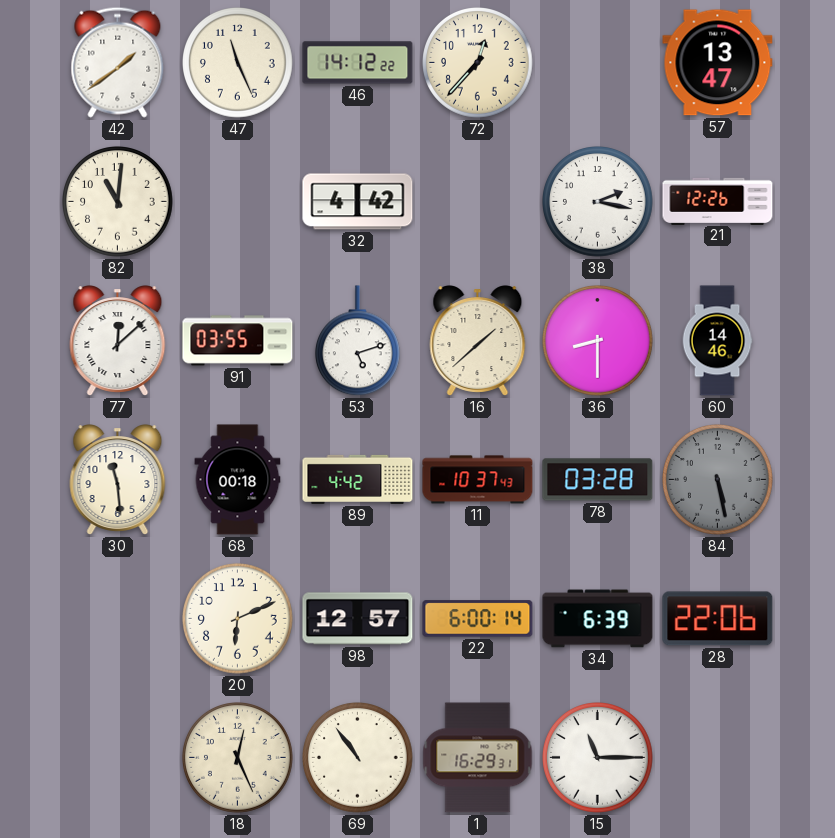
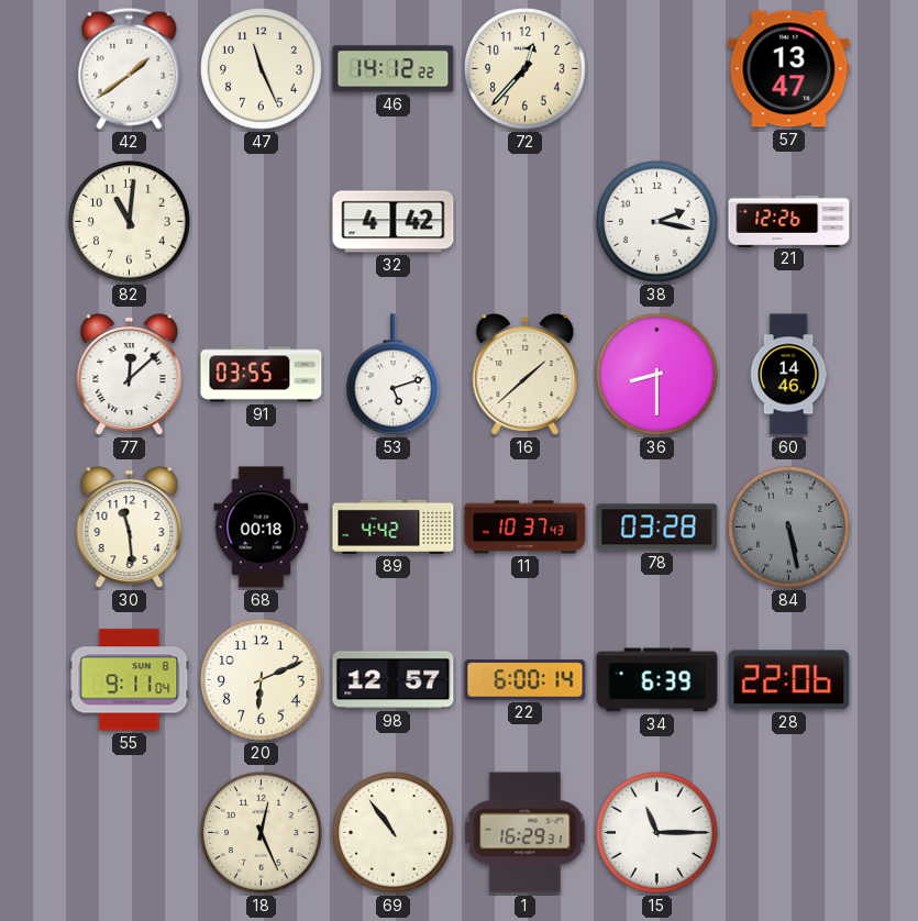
55: none -> 9:11 (130, 680)
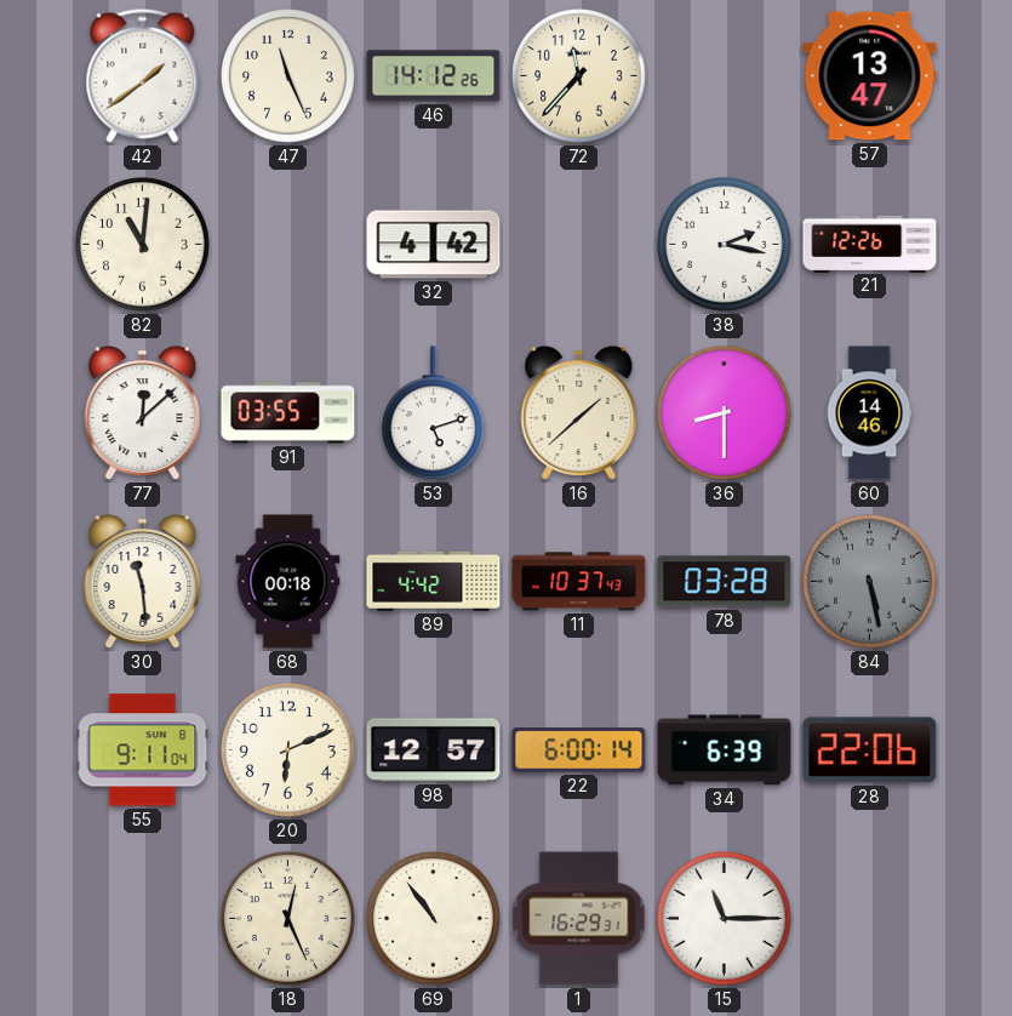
46: 14:12:22 -> 14:12:26 (434, 76)
72: 12:37 -> 11:37 (579, 76)
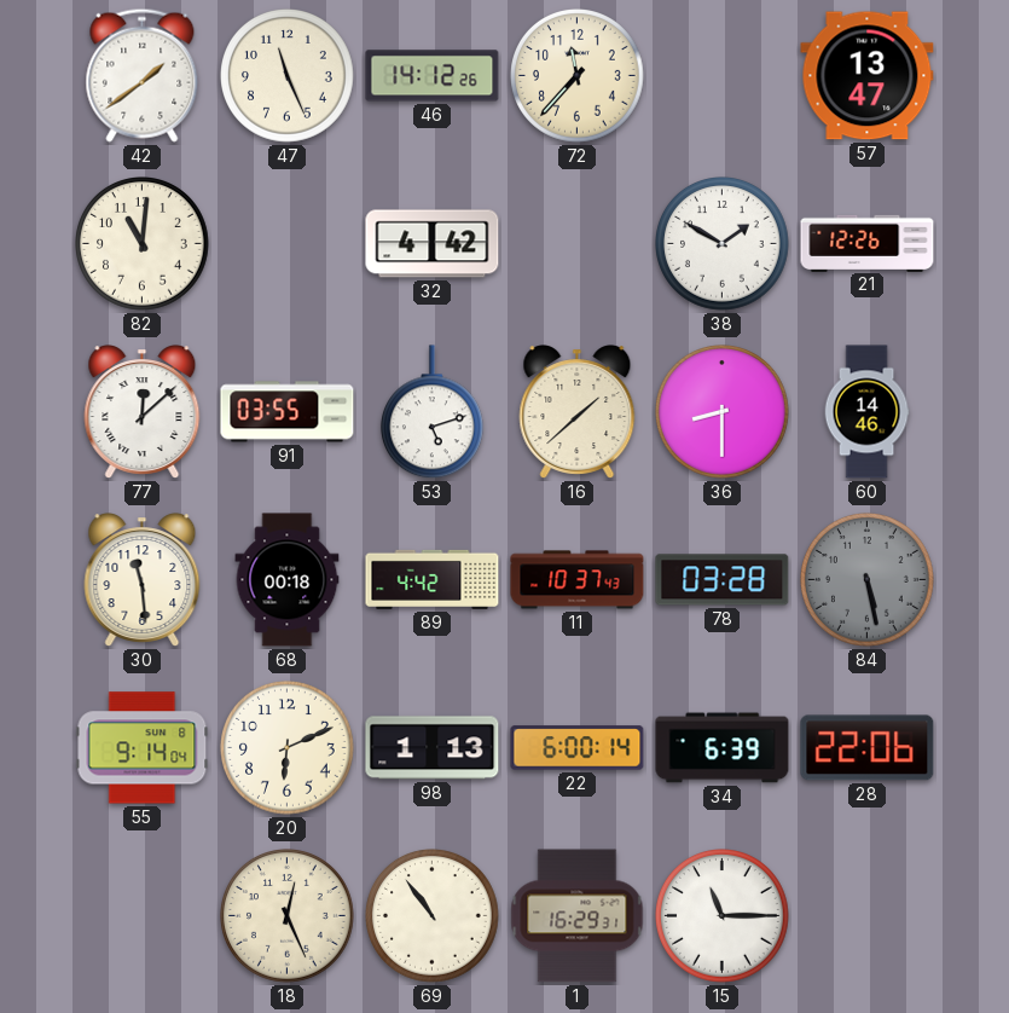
38: 2:17 -> 1:50 (723, 244)
55: 9:11 -> 9:14 (143, 748)
98: 12:57 -> 1:13 (433, 748)
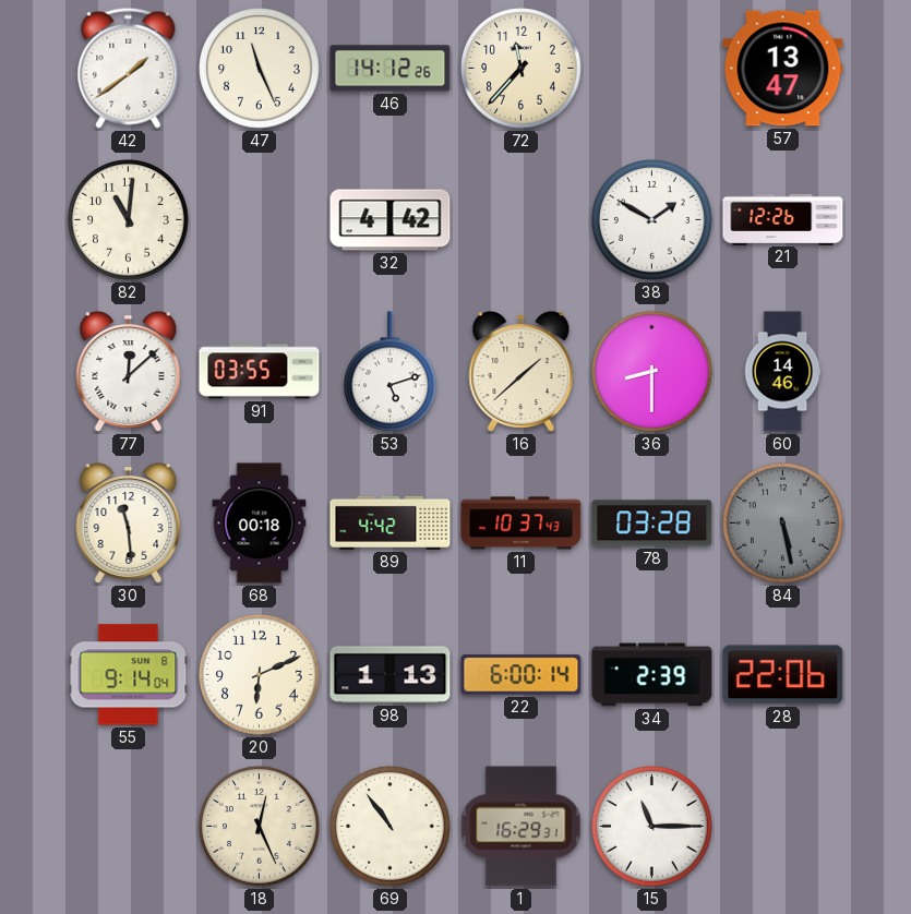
34: 6:39 -> 2:39 (652, 675)
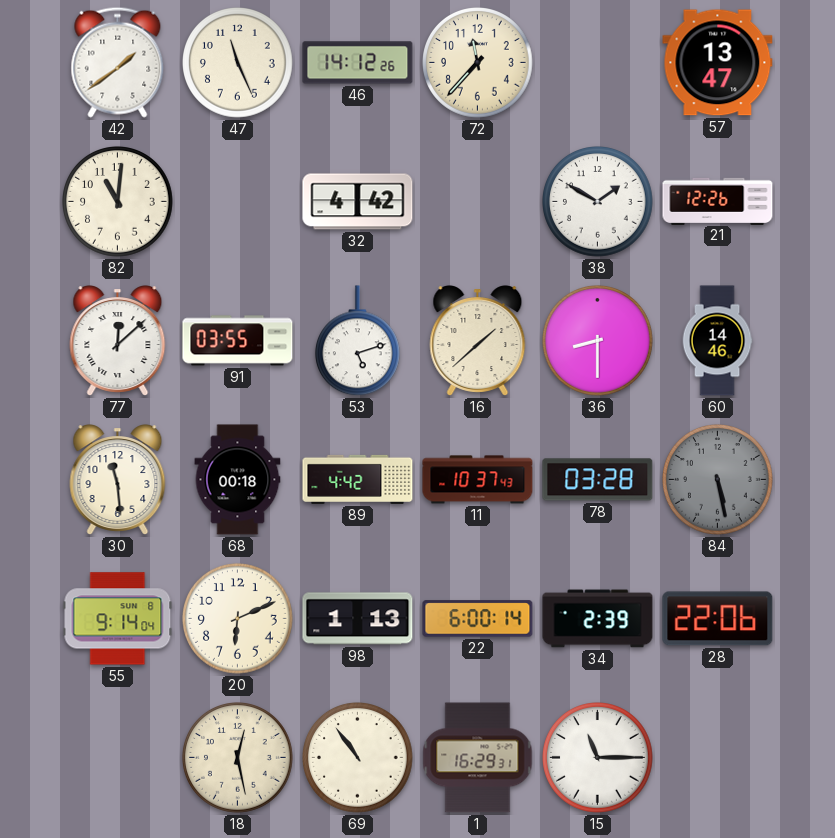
18: 12:26 -> 12:28 (238, 758)
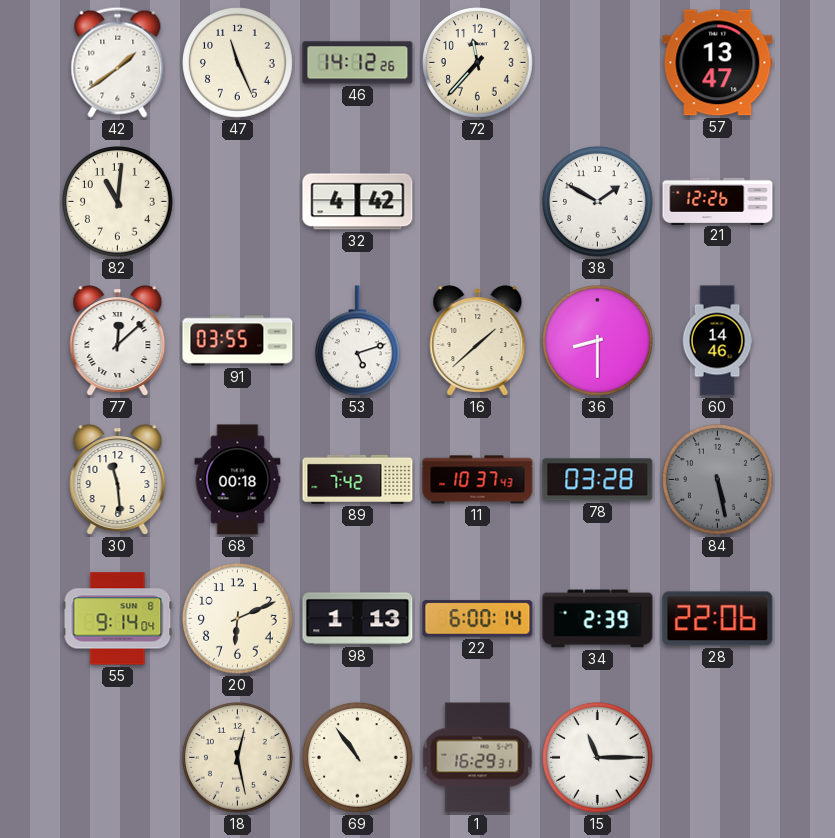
89: 4:42 -> 7:42 (358, 479)
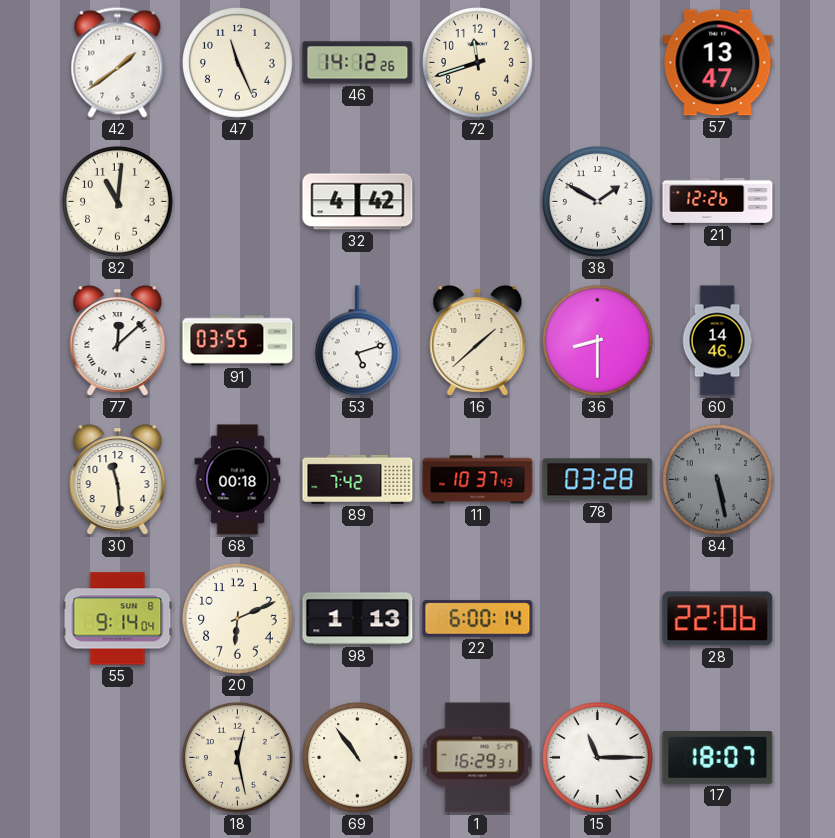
72: 11:37 -> 11:42 (478, 63)
34: 2:39 -> none (598, 619)
17: none -> 18:07 (718, 758)
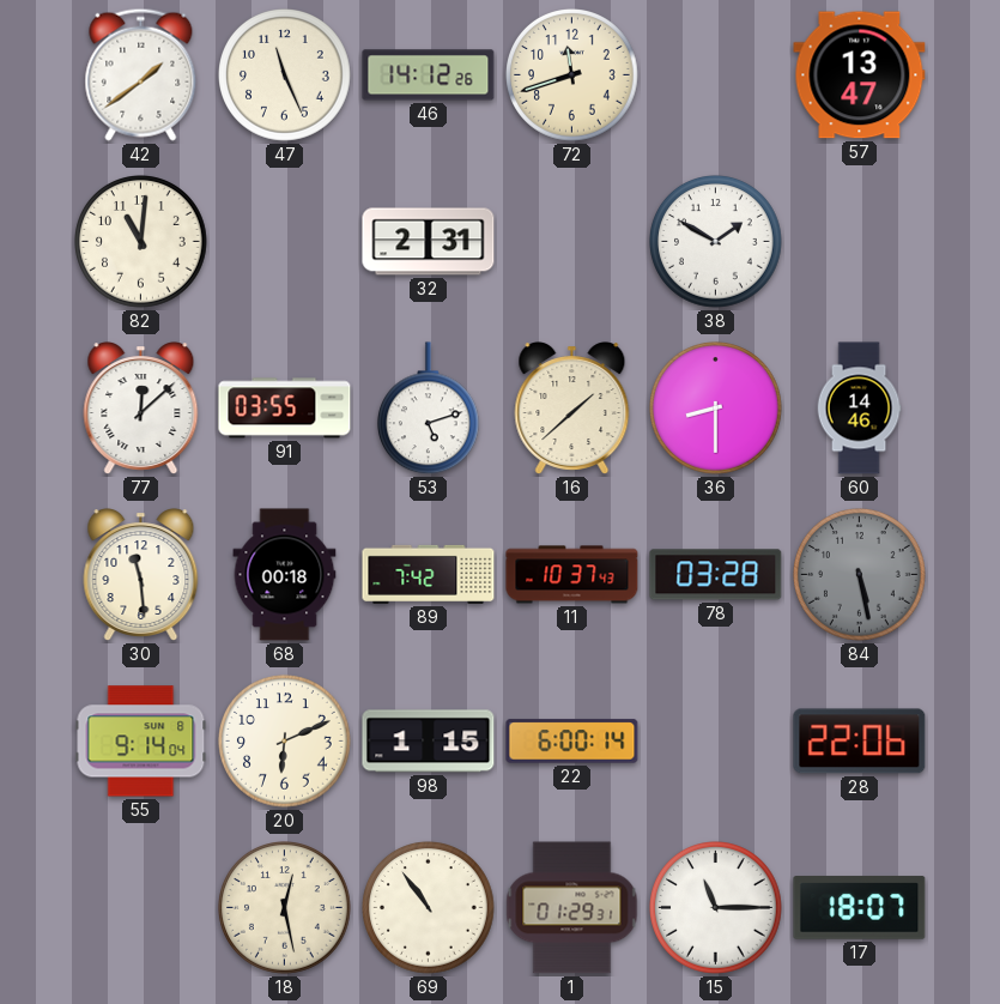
32: 4:42 -> 2:31 (429, 242)
21: 12:26 -> none (718, 201)
98: 1:13 -> 1:15 (429, 742)
1: 16:29 -> 01:29 (572, 908)
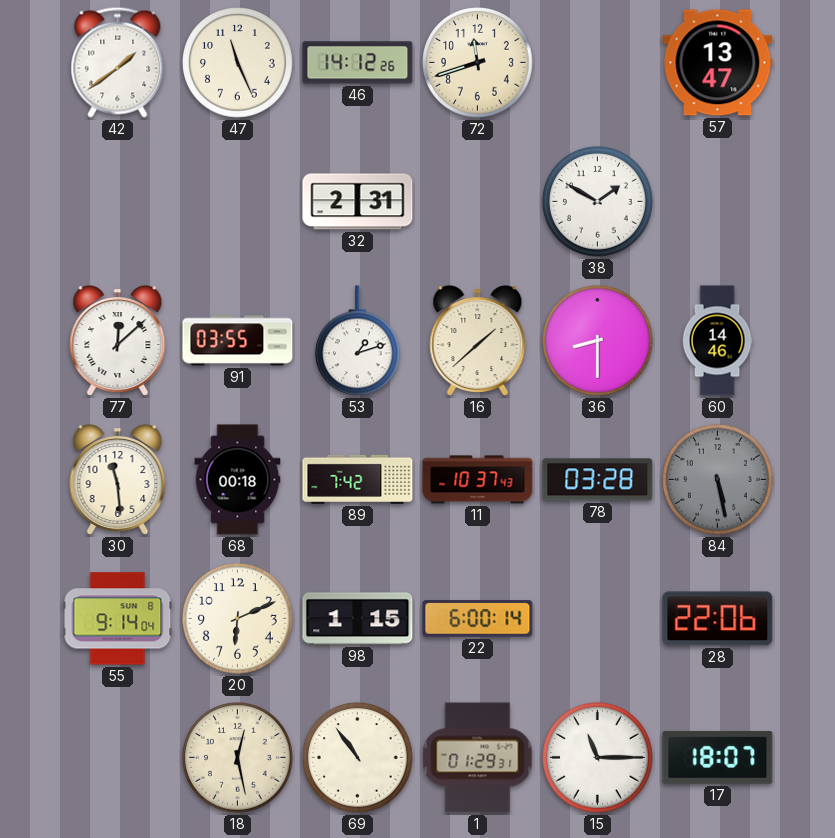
82: 11:01 -> none (141, 242)
53: 5:12 -> 1:12 (357, 341)
